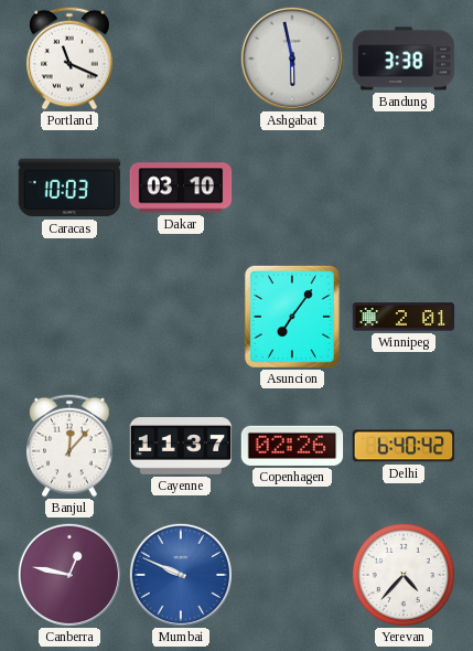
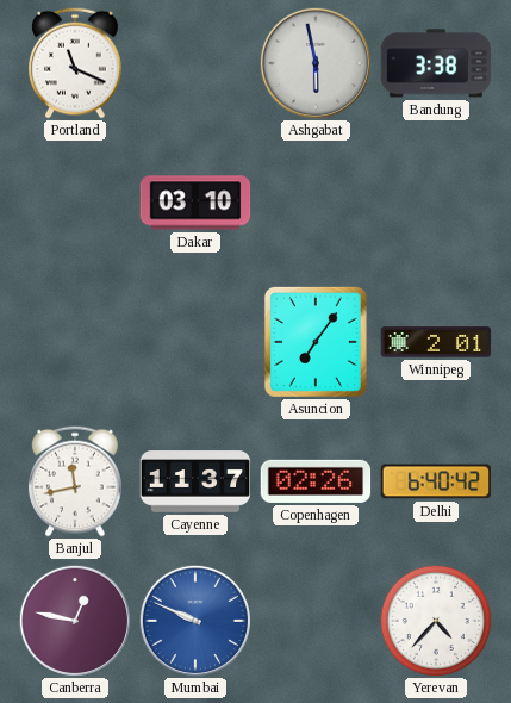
Caracas: 10:03 -> none (69, 188)
Banjul: 12:07 -> 11:43 (75, 481)
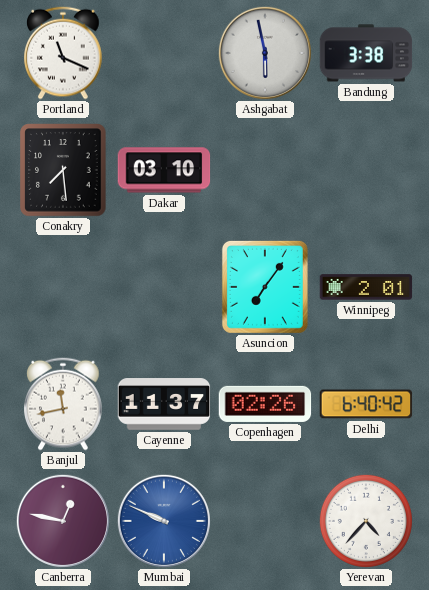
Conakry: none -> 7:29 (63, 170)
